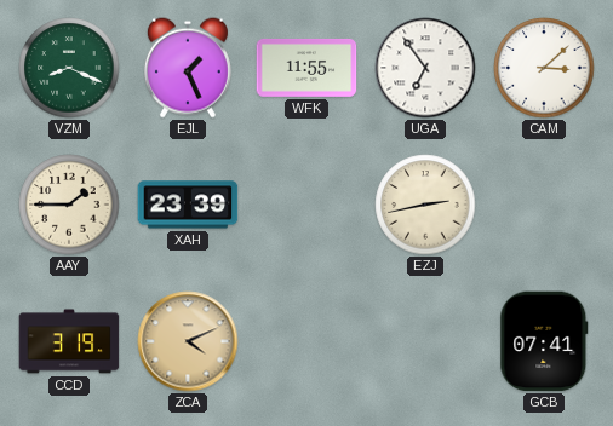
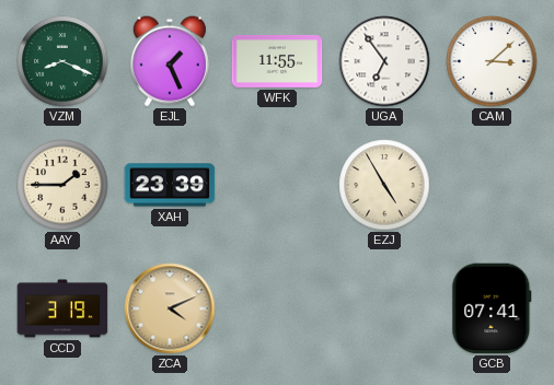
EZJ: 2:43 -> 4:55 (384, 185)
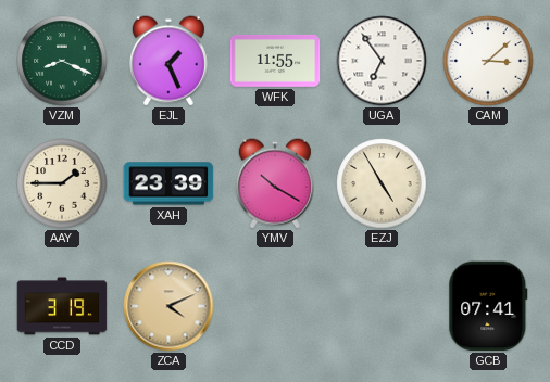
YMV: none -> 10:20 (275, 183)
